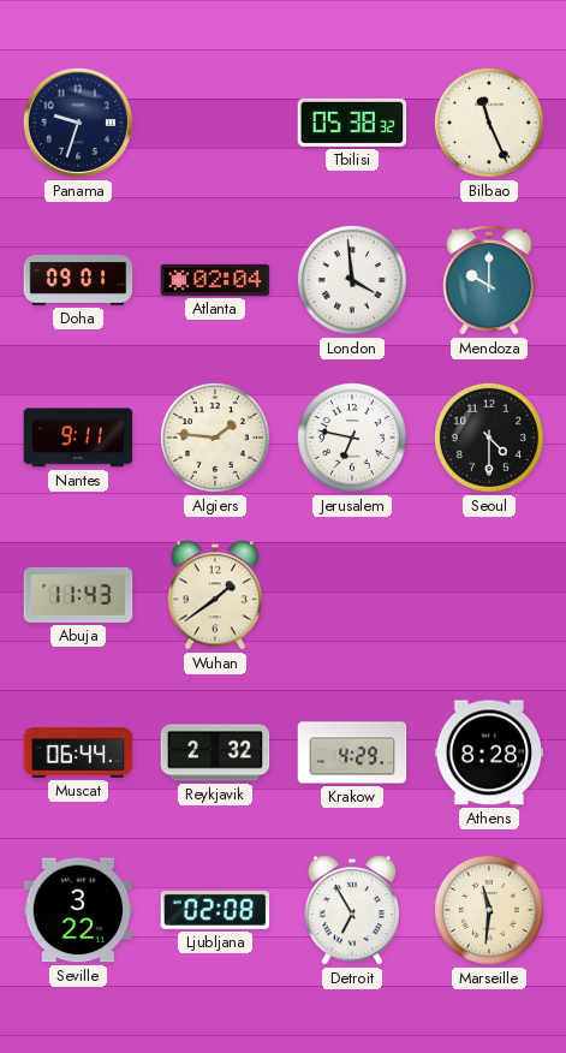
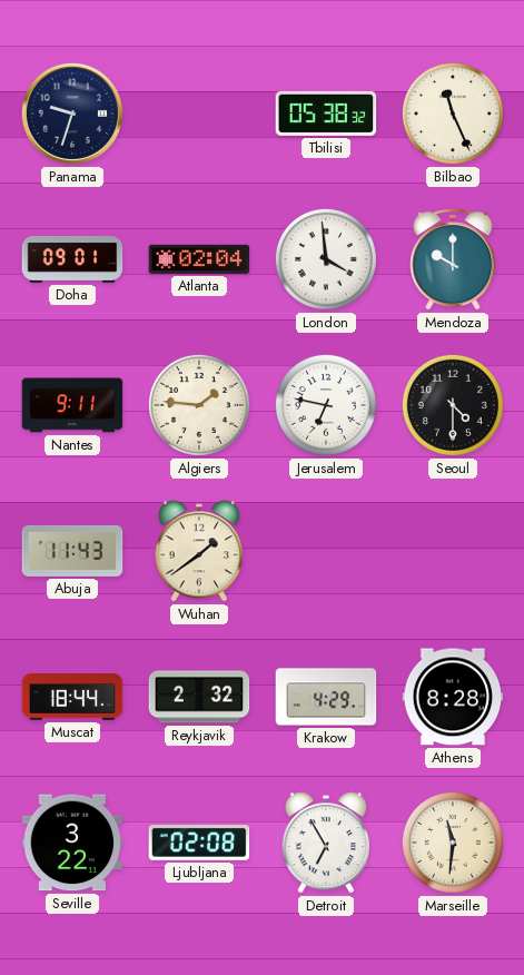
Muscat: 06:44 -> 18:44 (72, 698)
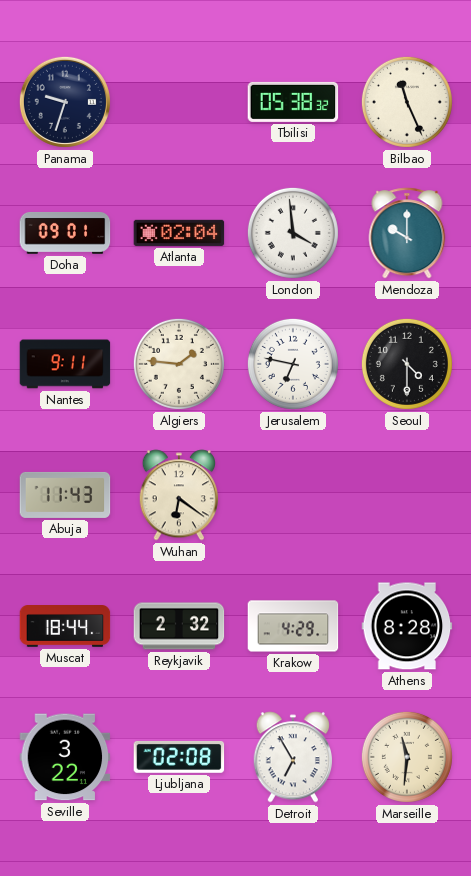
Wuhan: 1:39 -> 6:21 (178, 495)
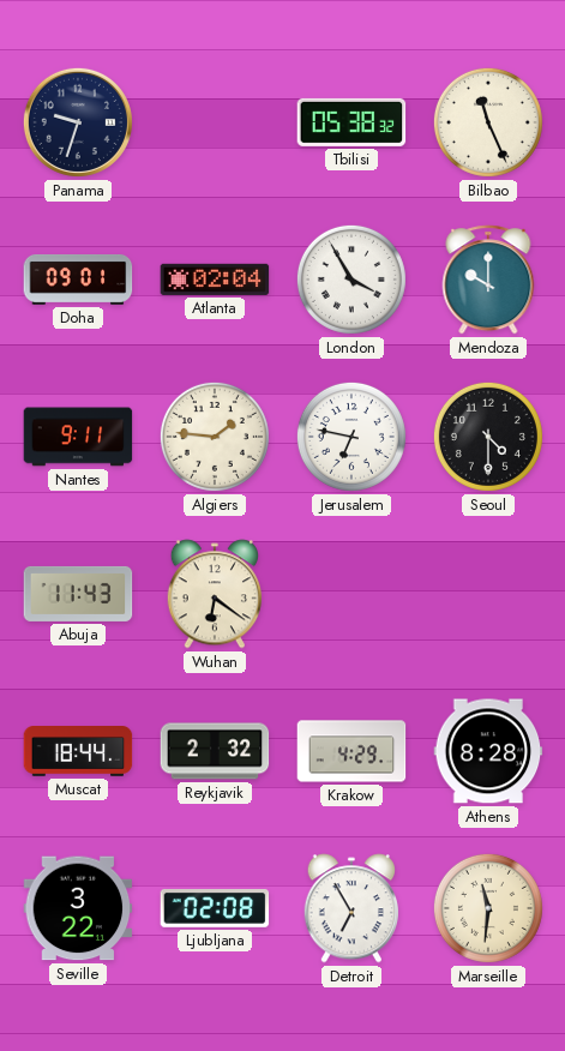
London: 3:59 -> 3:55 (351, 280)
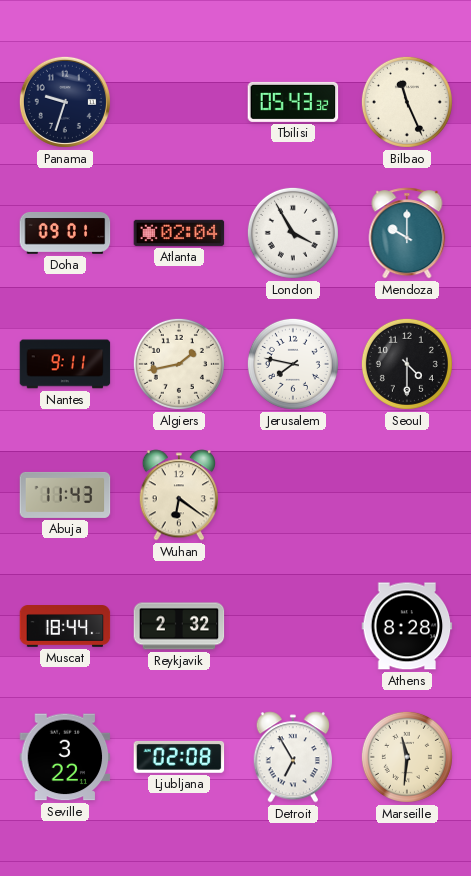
Tbilisi: 05:38 -> 05:43 (293, 102)
Algiers: 1:46 -> 1:43 (179, 364)
Jerusalem: 6:47 -> 7:47 (293, 364)
Krakow: 4:29 -> none (351, 751)
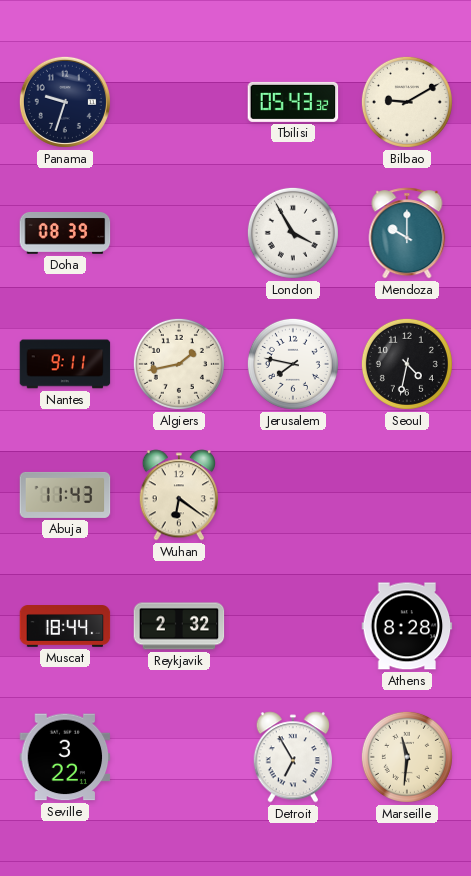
Bilbao: 11:26 -> 9:10 (407, 102)
Doha: 09:01 -> 08:39 (65, 233)
Atlanta: 02:04 -> none (179, 233)
Seoul: 4:30 -> 4:32 (407, 364)
Ljubljana: 02:08 -> none (179, 757)
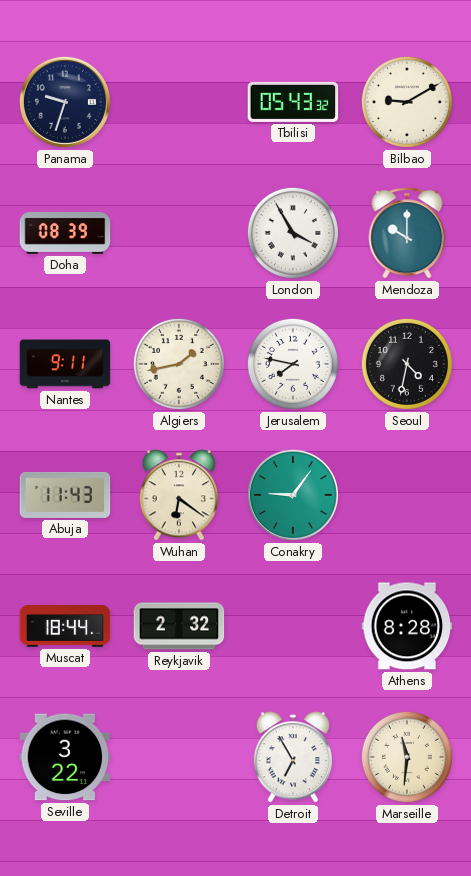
Conakry: none -> 9:06 (293, 495)
